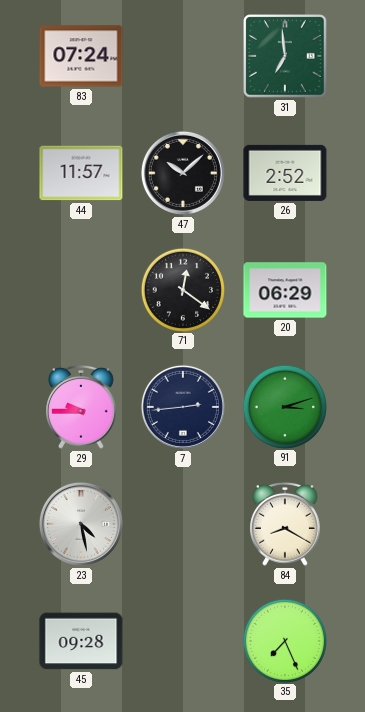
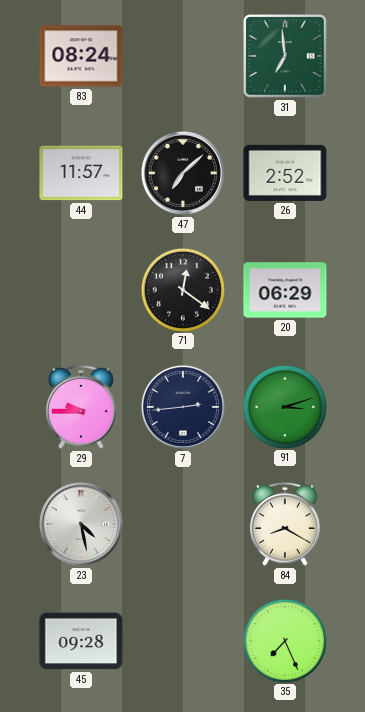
83: 07:24 -> 08:24 (81, 56)
47: 10:08 -> 7:08 (183, 173)
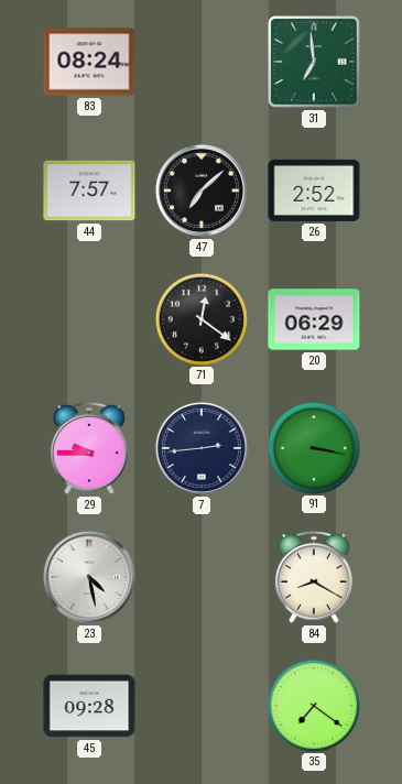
44: 11:57 -> 7:57 (89, 190)
91: 3:12 -> 3:17 (313, 447)
35: 7:26 -> 7:21 (313, 705)
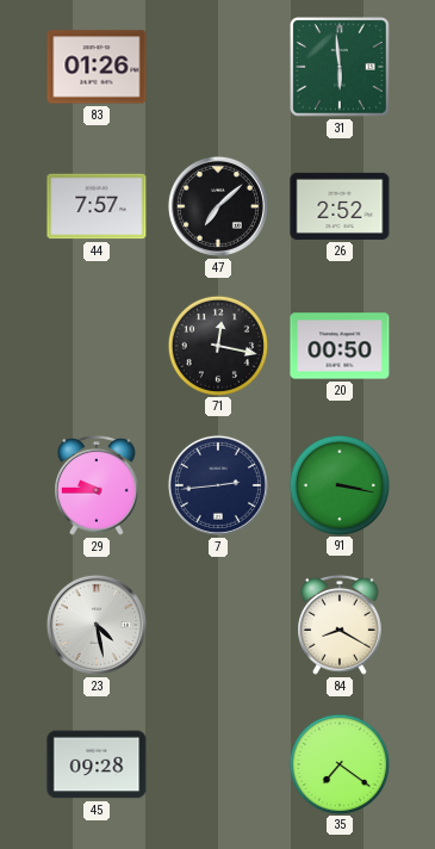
83: 08:24 -> 01:26 (97, 67)
31: 6:59 -> 5:59 (340, 67)
71: 12:21 -> 12:17 (217, 345)
20: 06:29 -> 00:50 (340, 346)
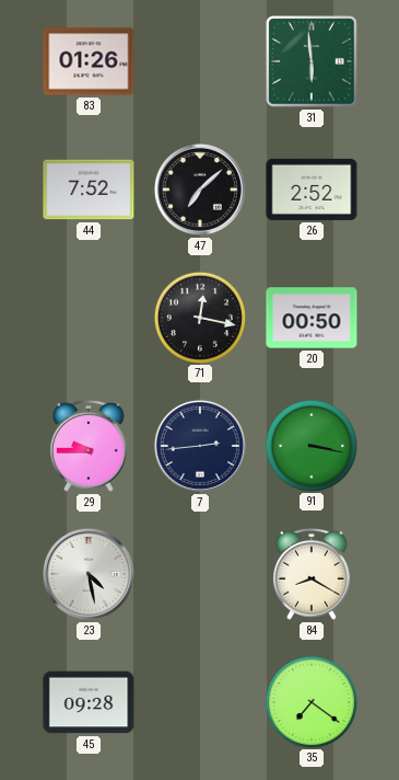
44: 7:57 -> 7:52 (89, 190)
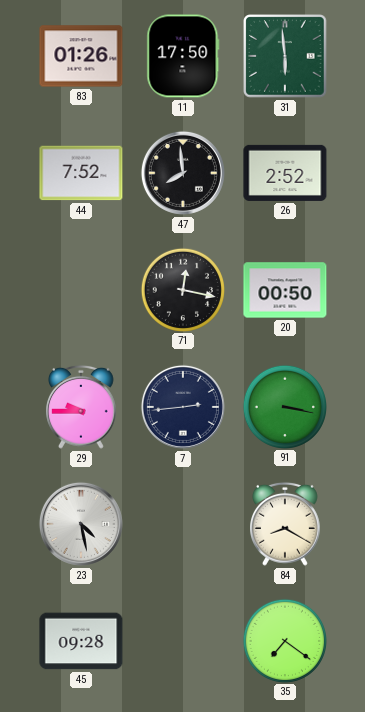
11: none -> 17:50 (183, 56)
47: 7:08 -> 7:59 (183, 173)
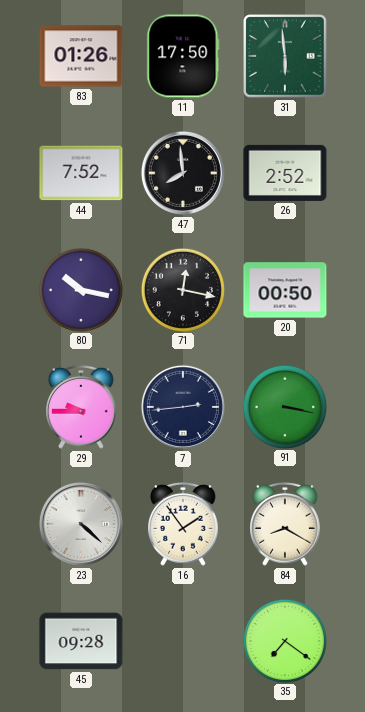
80: none -> 10:17 (80, 289)
23: 4:28 -> 4:22 (81, 524)
16: none -> 1:54 (184, 524)
